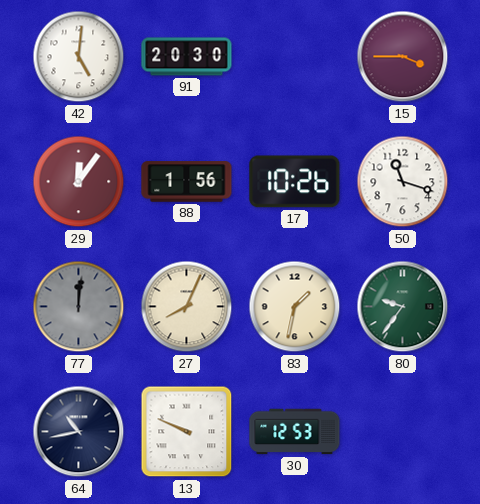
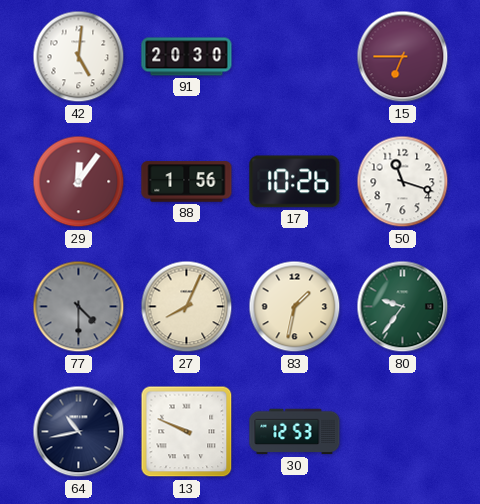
15: 3:45 -> 6:45 (403, 57)
77: 12:01 -> 4:30 (79, 307)
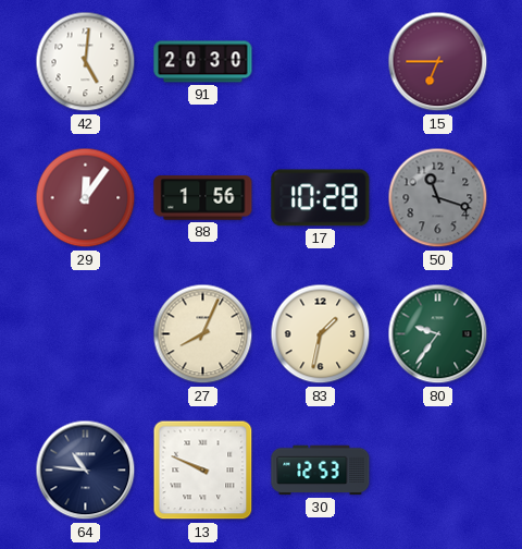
17: 10:26 -> 10:28 (321, 198)
50 dial: white -> grey (438, 198)
77: 4:30 -> none (79, 307)
64: 10:43 -> 10:46 (86, 471)
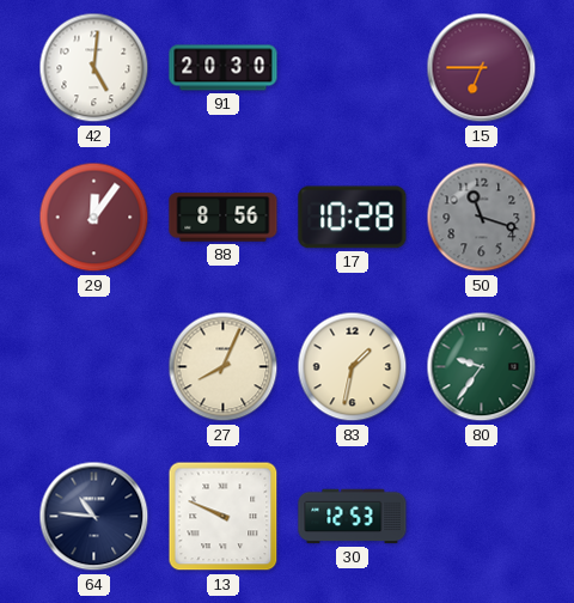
88: 1:56 -> 8:56 (224, 218)
